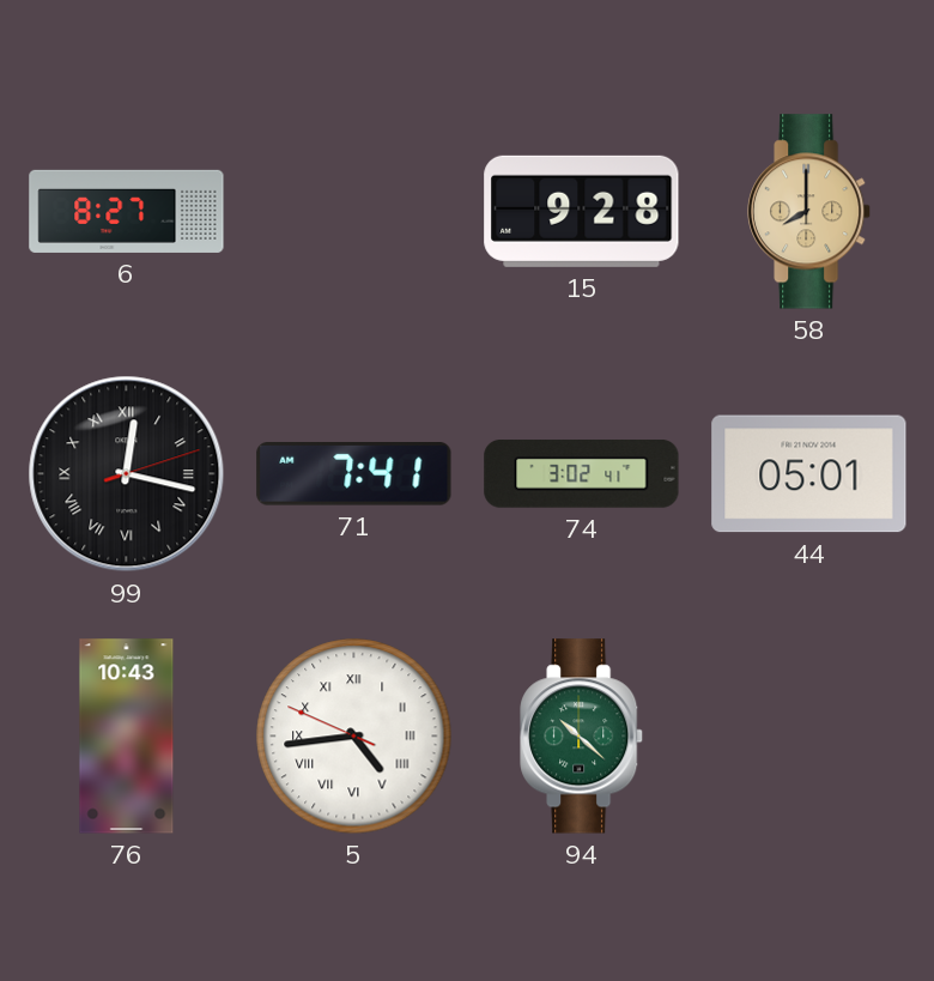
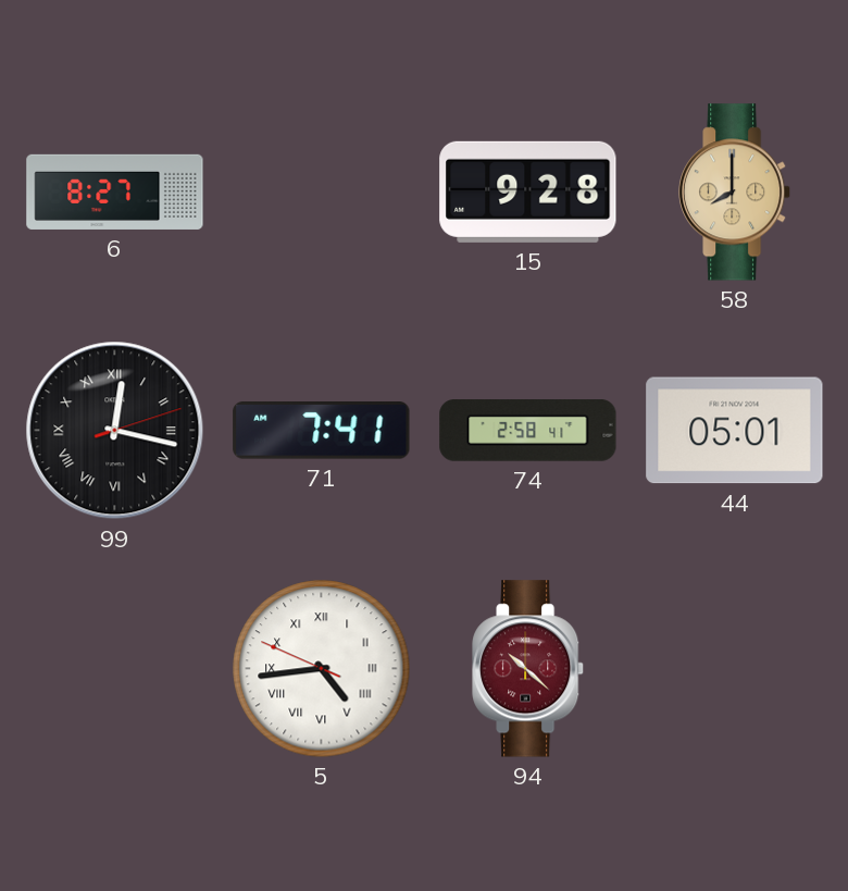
74: 3:02 -> 2:58 (528, 431)
76: 10:43 -> none (127, 737)
94 dial: green -> burgundy (528, 669)
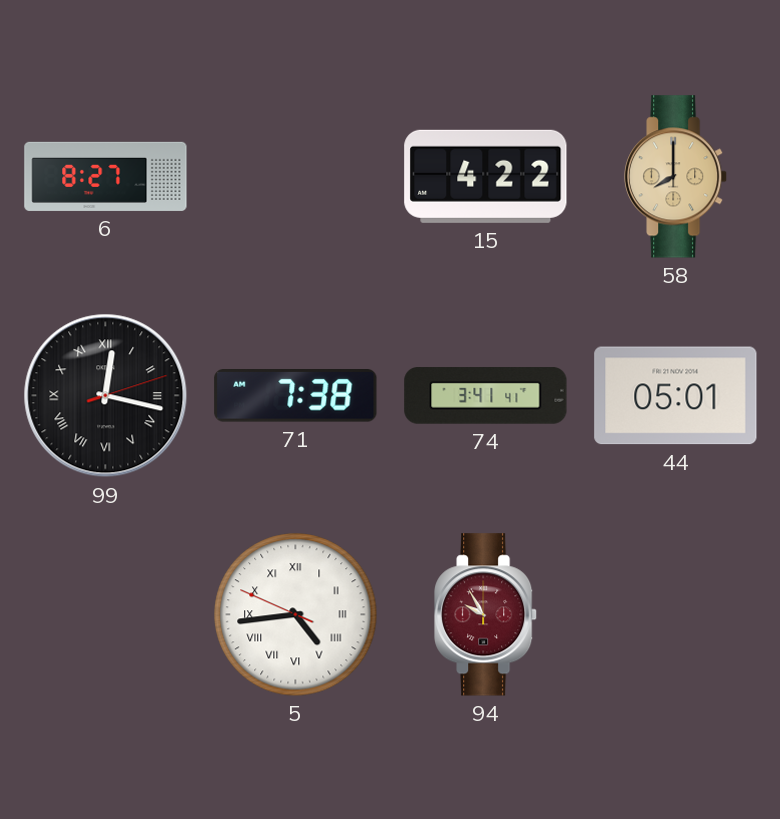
15: 9:28 -> 4:22 (486, 176)
71: 7:41 -> 7:38 (296, 396)
74: 2:58 -> 3:41 (486, 396)
94: 10:22 -> 9:55 (486, 615)
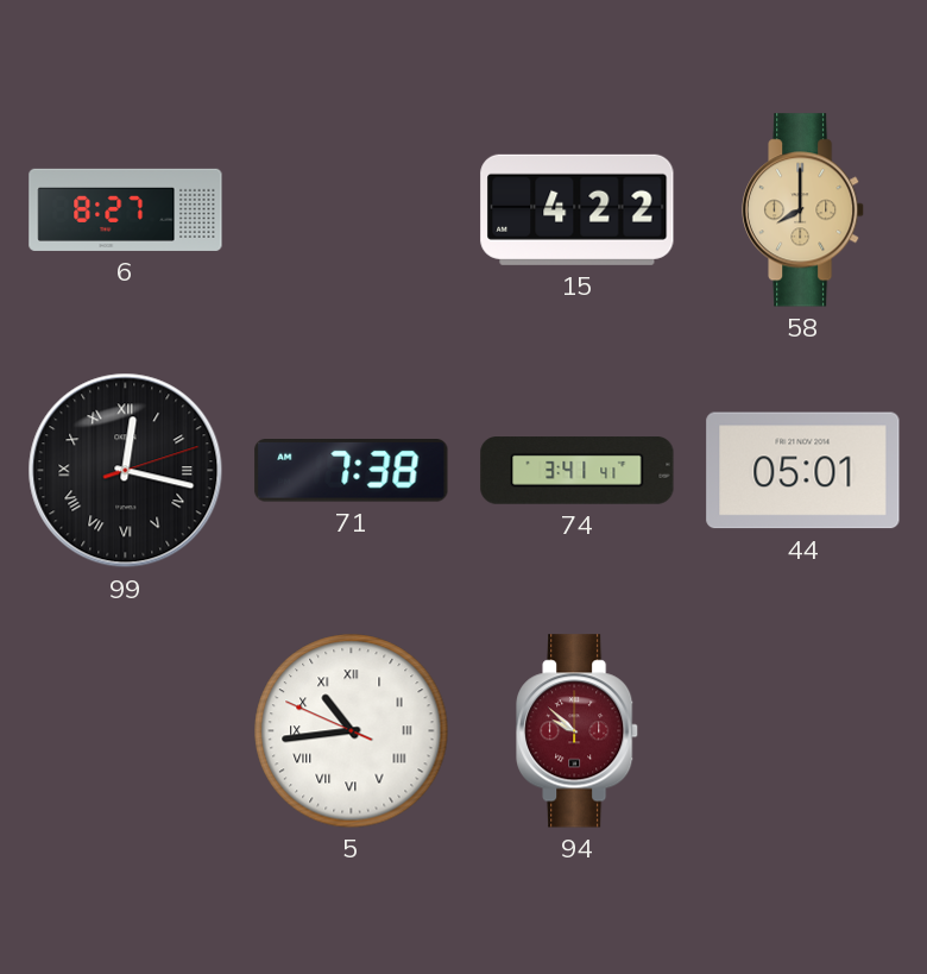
5: 4:43 -> 10:43 (352, 731)
94: 9:55 -> 9:52 (578, 731)
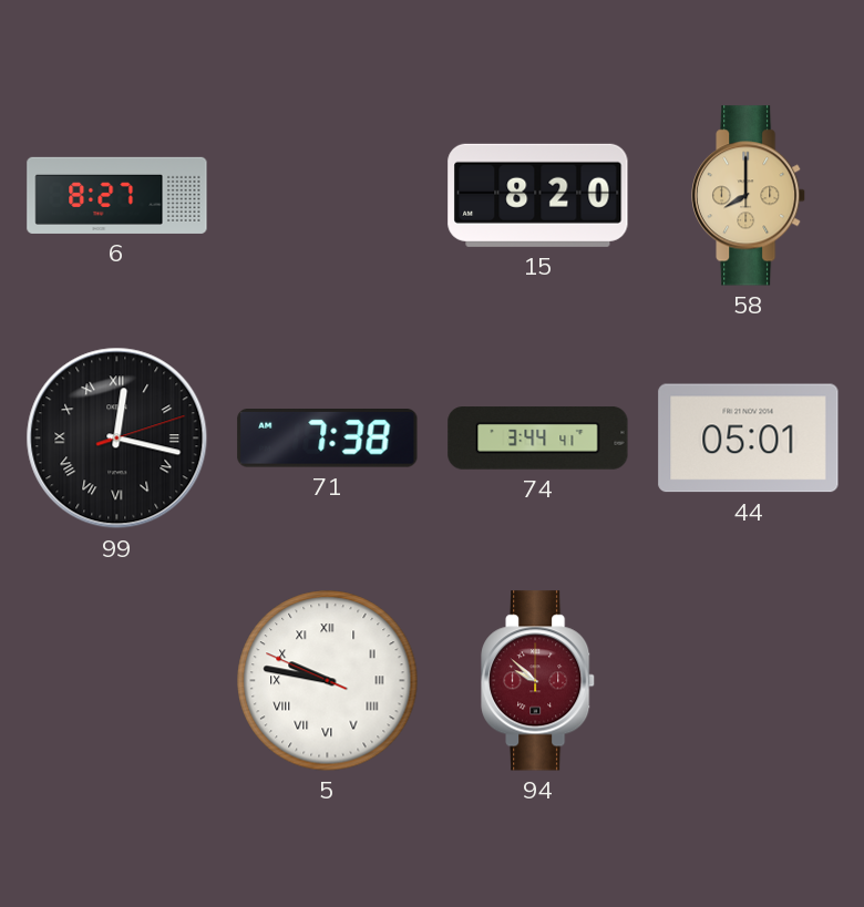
15: 4:22 -> 8:20 (538, 195)
74: 3:41 -> 3:44 (538, 439)
5: 10:43 -> 9:46 (328, 681)
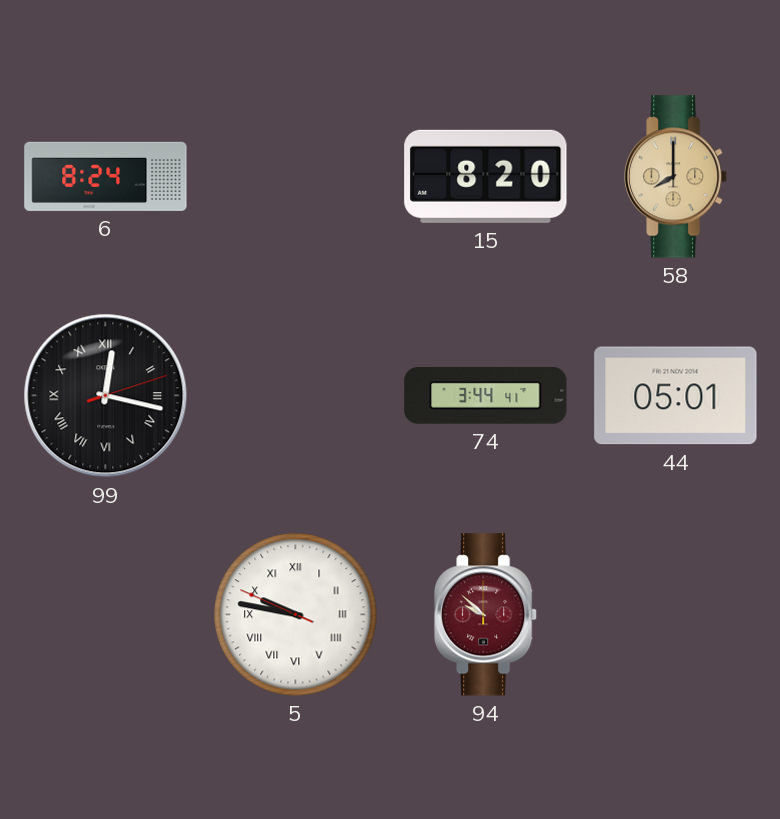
6: 8:27 -> 8:24 (106, 176)
71: 7:38 -> none (328, 439)
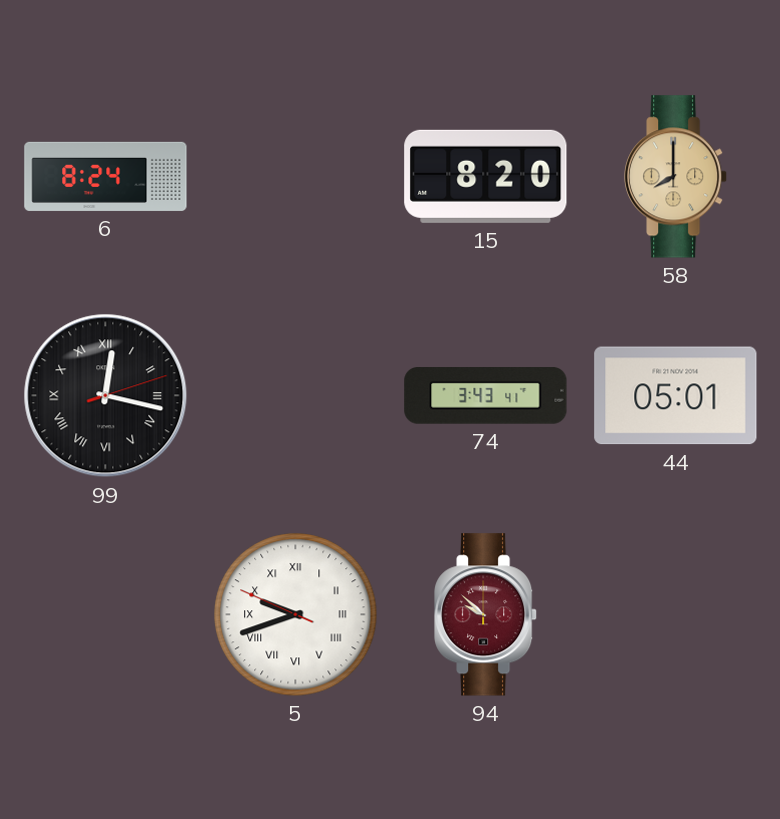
74: 3:44 -> 3:43 (486, 396)
5: 9:46 -> 9:41 (296, 615)
